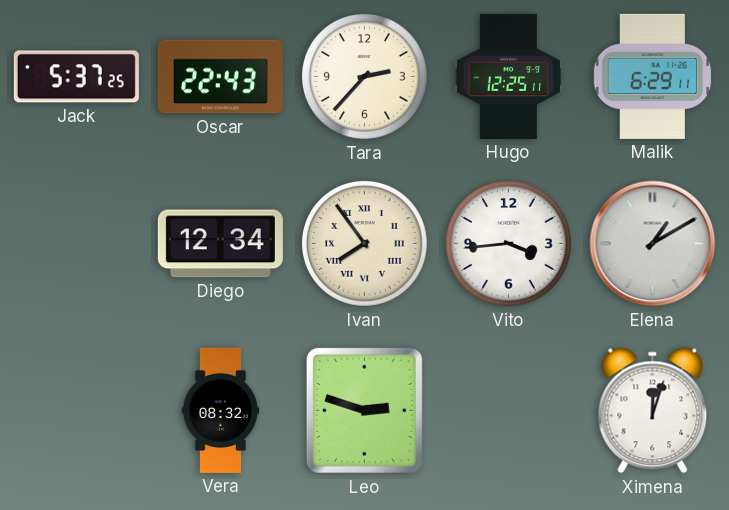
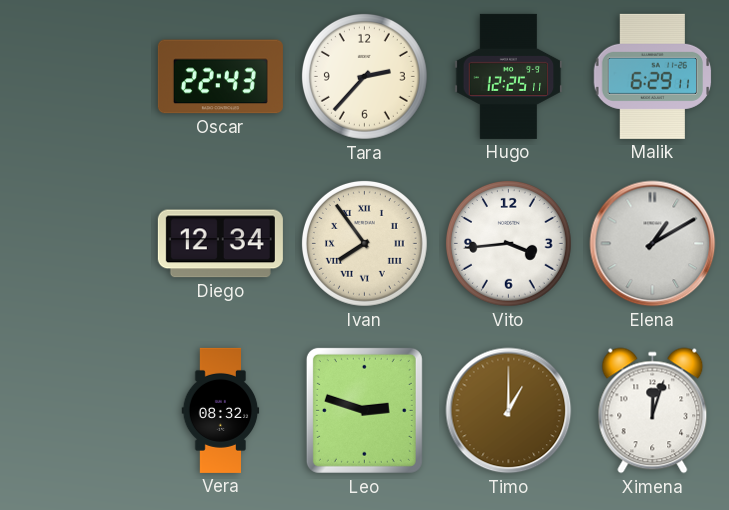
Jack: 5:37 -> none (76, 77)
Timo: none -> 1:00 (509, 411)
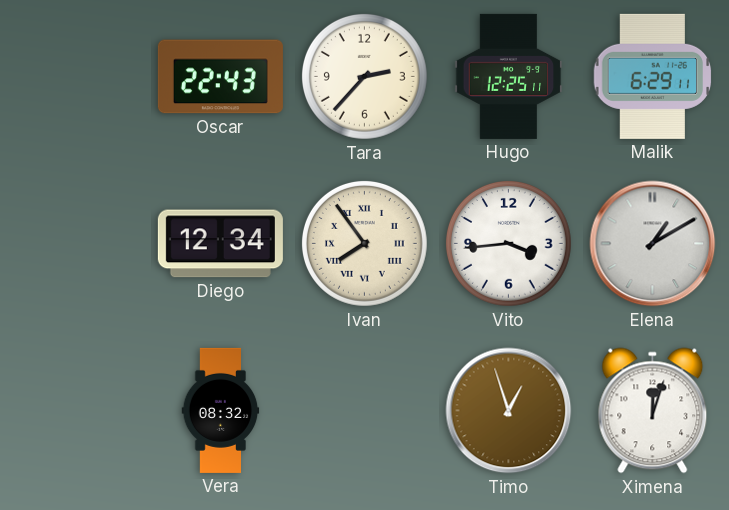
Leo: 2:48 -> none (364, 410)
Timo: 1:00 -> 12:57 (509, 411)
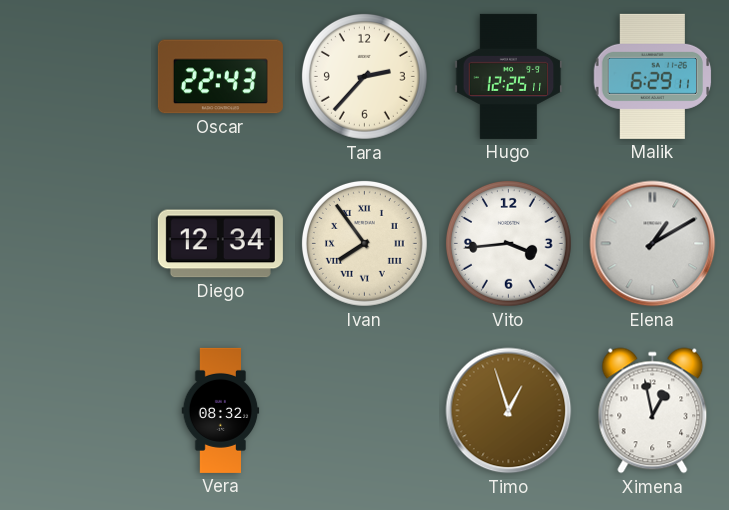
Ximena: 12:03 -> 12:58 (653, 411)
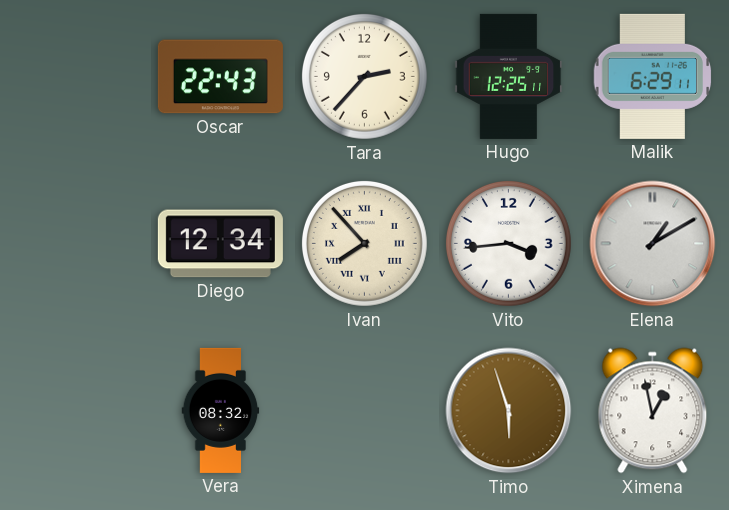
Ivan: 7:54 -> 7:53 (364, 243)
Timo: 12:57 -> 5:57 (509, 411)
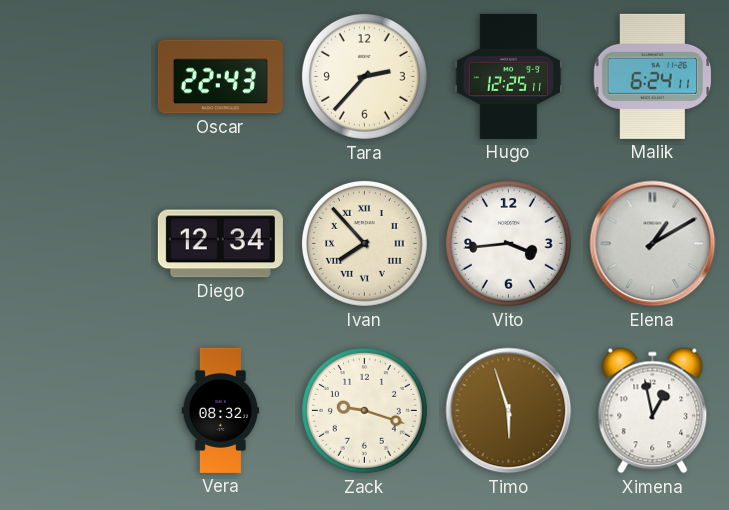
Malik: 6:29 -> 6:24 (653, 76)
Zack: none -> 9:18 (364, 410)
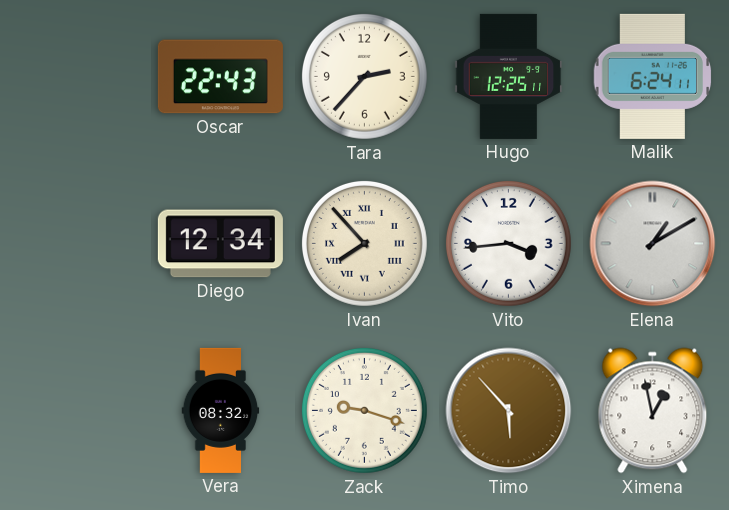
Timo: 5:57 -> 5:53 (509, 411)
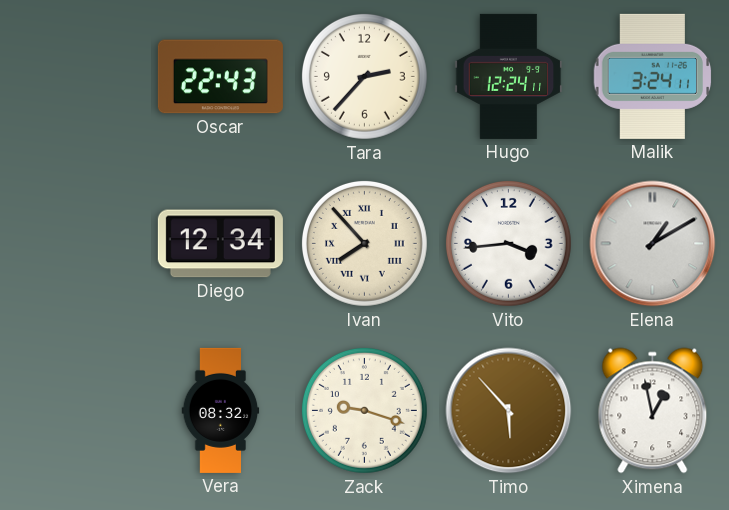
Hugo: 12:25 -> 12:24 (509, 76)
Malik: 6:24 -> 3:24 (653, 76)
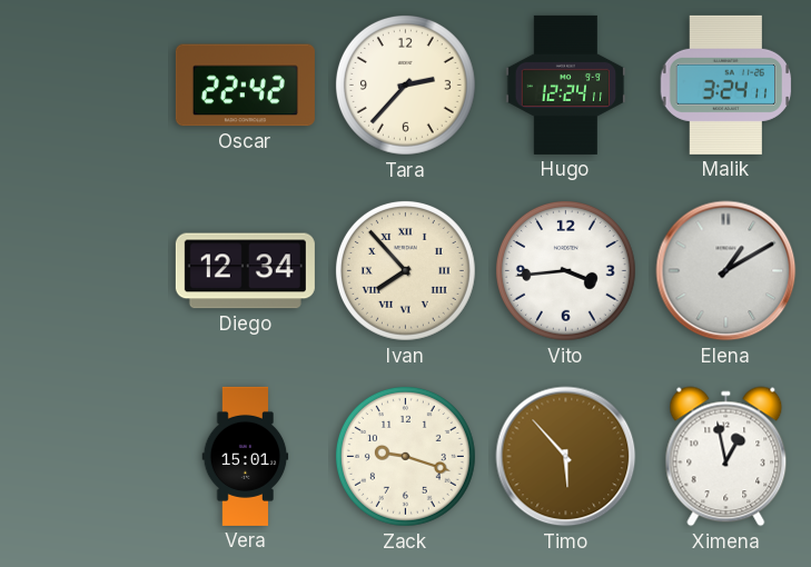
Oscar: 22:43 -> 22:42 (245, 86)
Vera: 08:32 -> 15:01 (246, 456)
